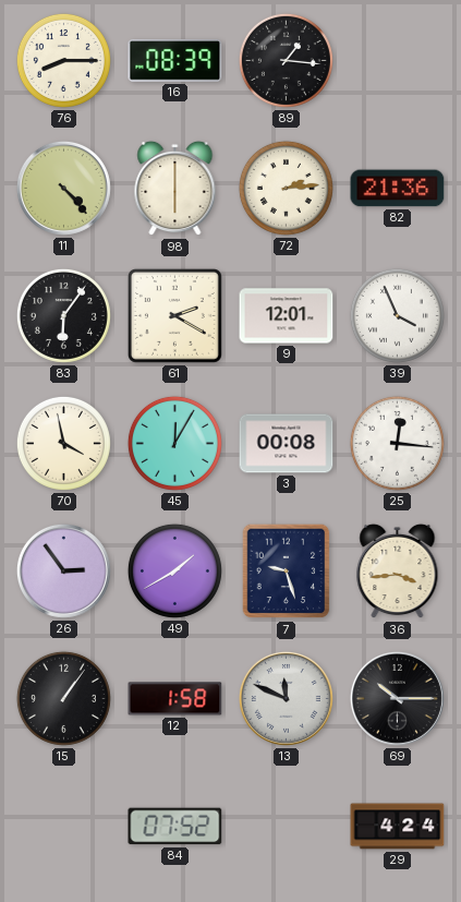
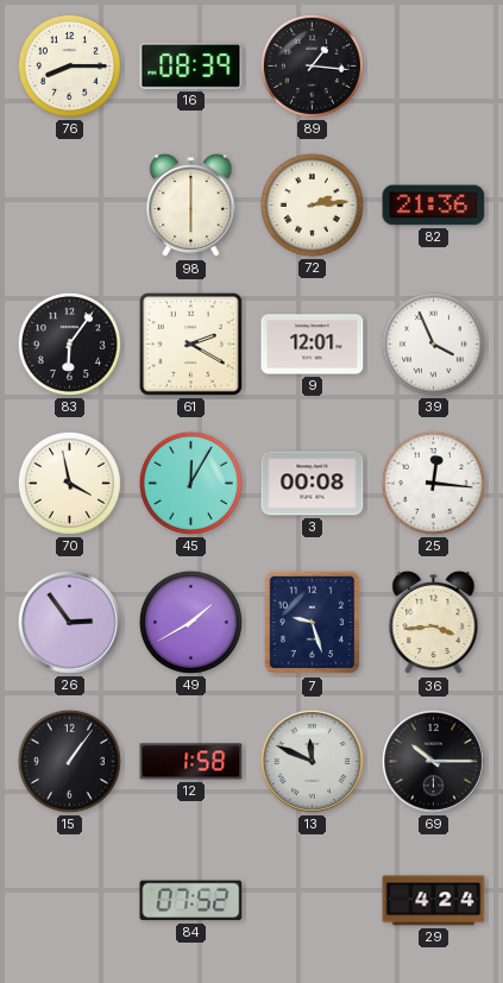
11: 4:23 -> none (63, 188)
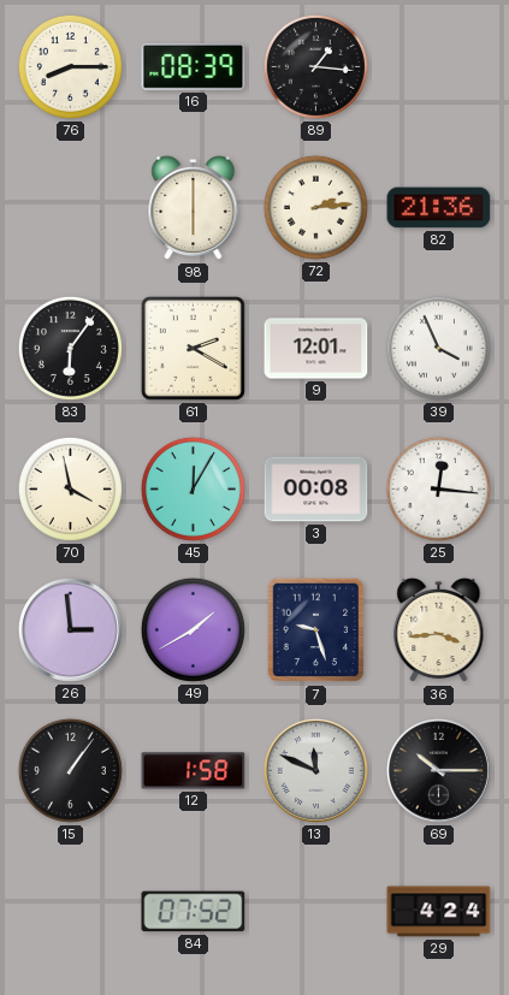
26: 2:54 -> 2:59 (70, 629)
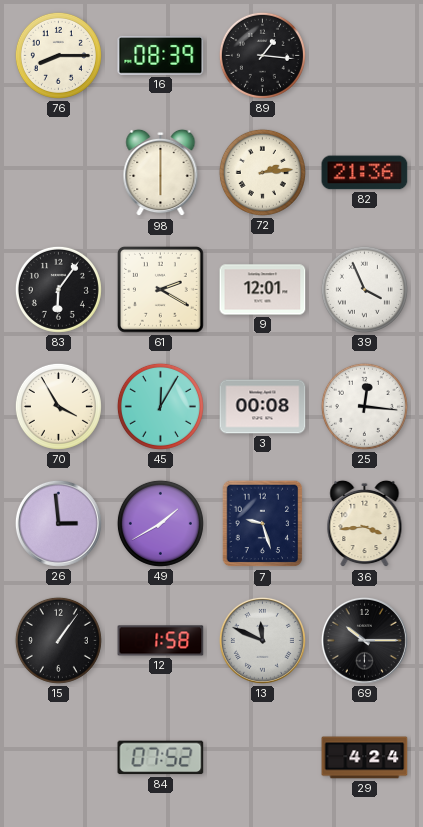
70: 3:58 -> 3:55 (58, 406)
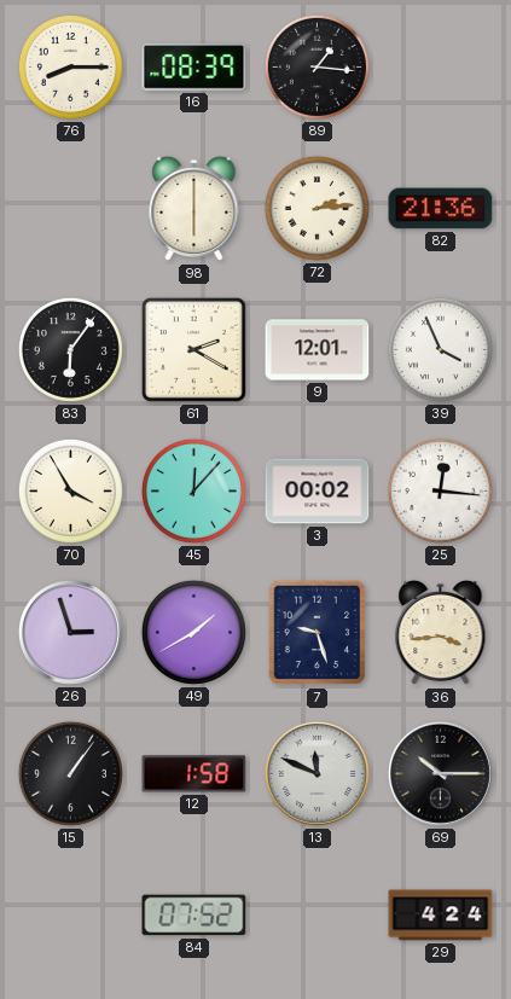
45: 12:05 -> 12:07 (193, 490)
3: 00:08 -> 00:02 (318, 492)
26: 2:59 -> 2:57 (70, 632)
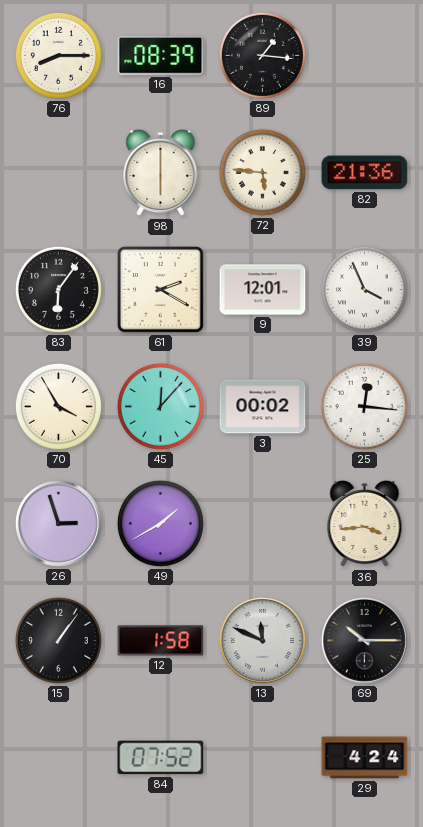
72: 2:14 -> 5:46 (262, 172)
7: 9:27 -> none (318, 633)
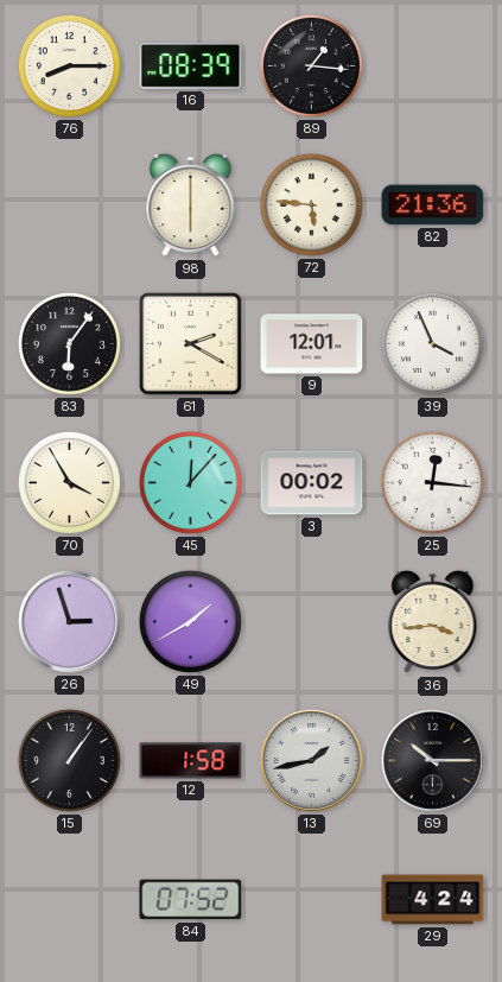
13: 11:49 -> 1:43 (311, 760)
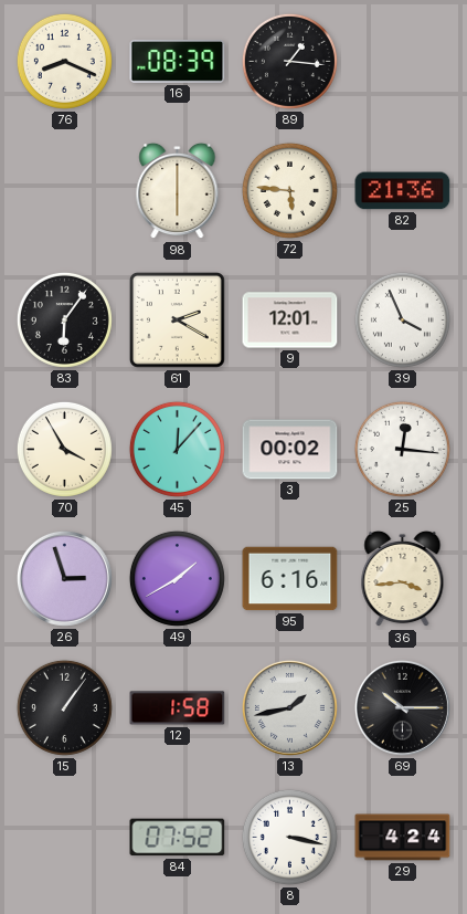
76: 8:15 -> 8:19 (64, 61)
95: none -> 6:16 (290, 579)
8: none -> 3:17 (289, 837)
